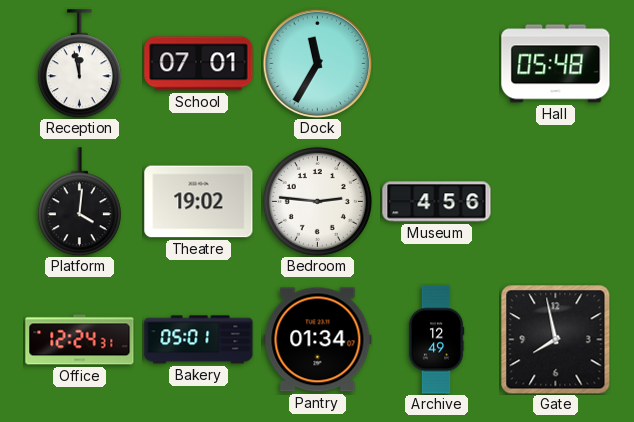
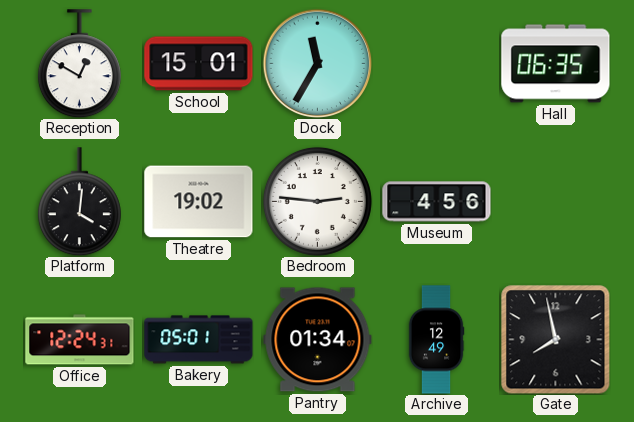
Reception: 11:58 -> 12:50 (79, 64)
School: 07:01 -> 15:01 (199, 64)
Hall: 05:48 -> 06:35 (556, 64)
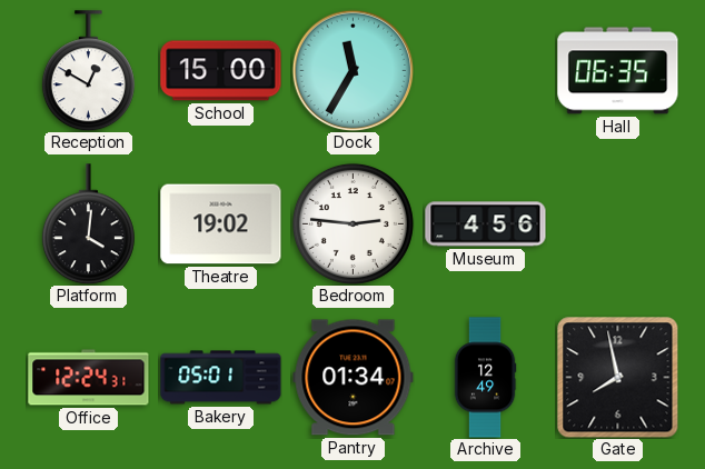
School: 15:01 -> 15:00 (221, 71)
